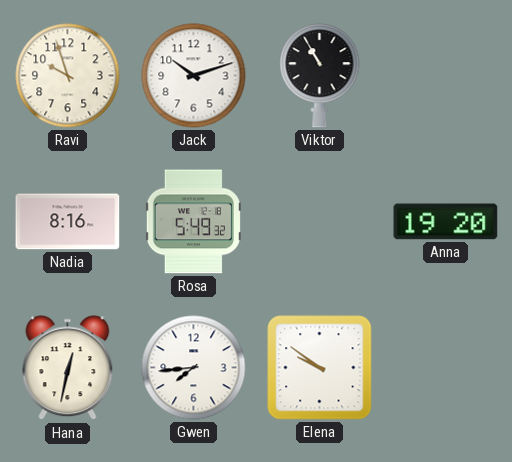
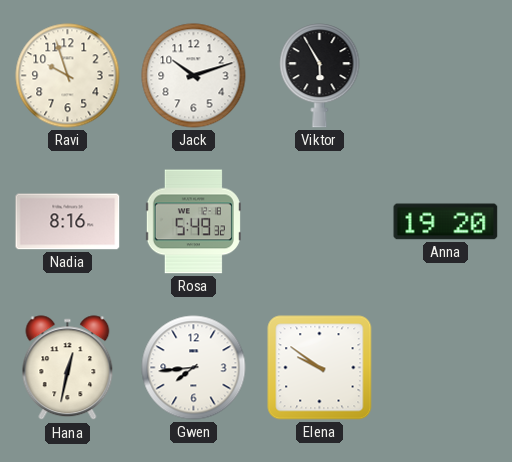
Viktor: 10:55 -> 5:55 (320, 76)
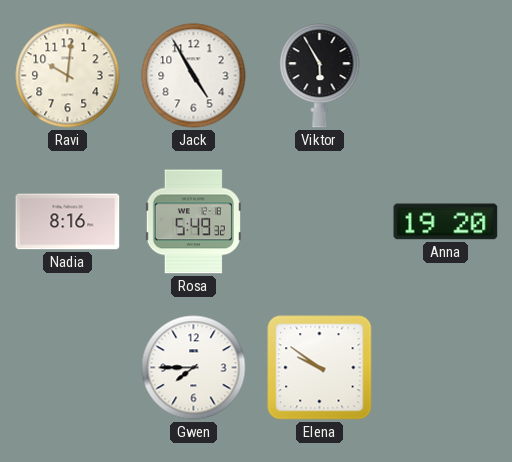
Ravi: 9:57 -> 10:01 (68, 76)
Jack: 10:12 -> 4:55 (194, 76)
Hana: 12:32 -> none (68, 368)
Gwen: 7:44 -> 7:45 (194, 368)
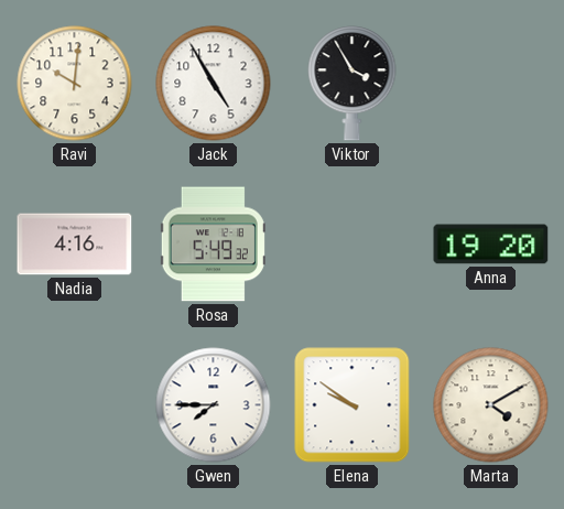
Viktor: 5:55 -> 3:55 (352, 84)
Nadia: 8:16 -> 4:16 (75, 245)
Marta: none -> 4:10 (491, 405)
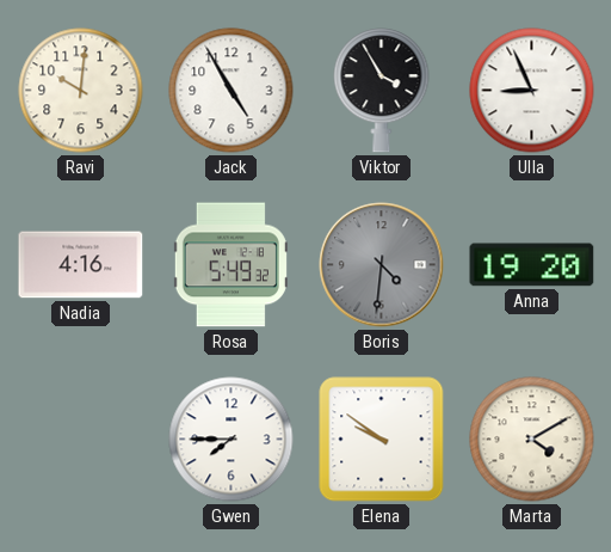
Ulla: none -> 8:56 (532, 91)
Boris: none -> 4:31 (382, 265)
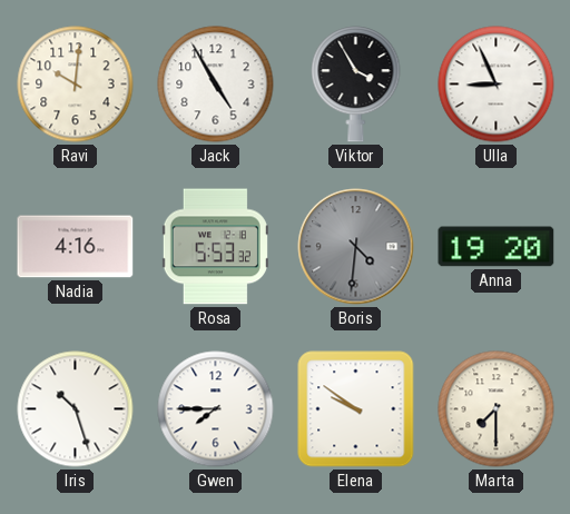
Rosa: 5:49 -> 5:53 (215, 247)
Iris: none -> 10:27 (76, 409)
Marta: 4:10 -> 7:30 (497, 409)
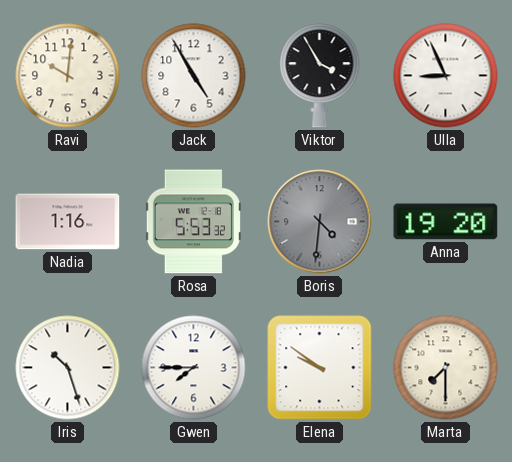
Nadia: 4:16 -> 1:16 (68, 222)
